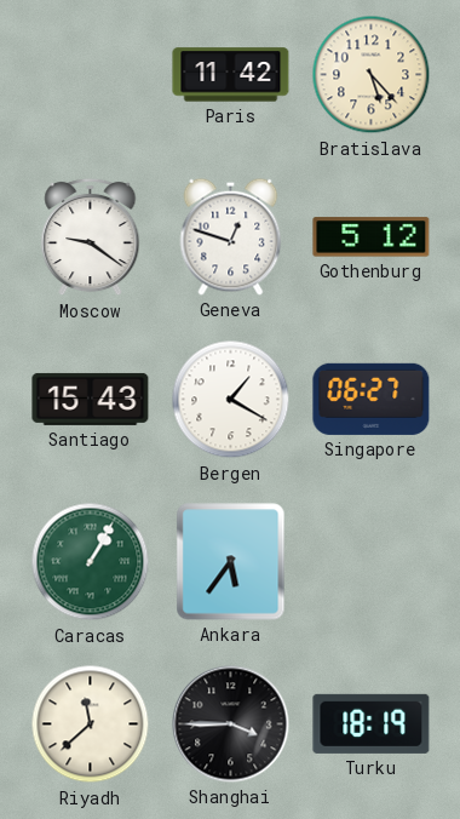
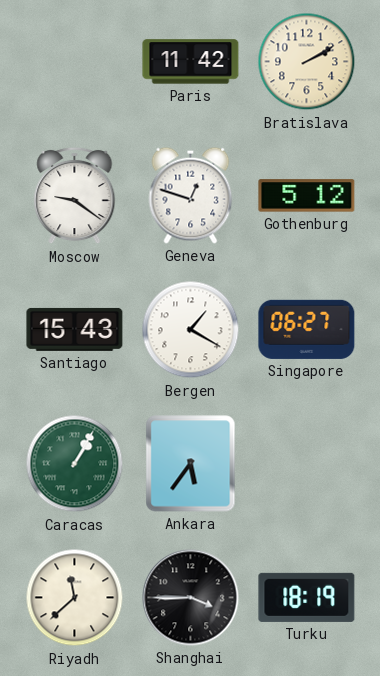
Bratislava: 5:23 -> 2:10 (307, 62)
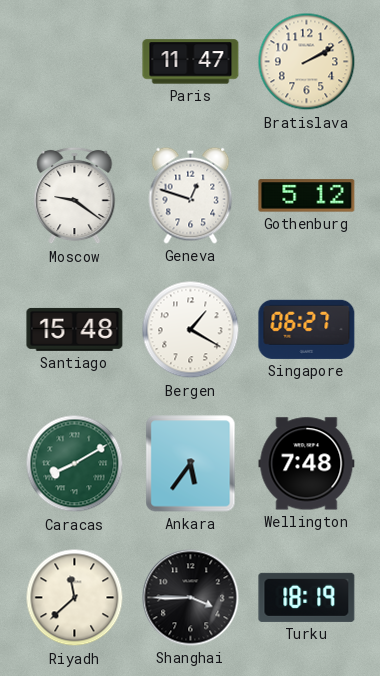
Paris: 11:42 -> 11:47 (191, 62)
Santiago: 15:43 -> 15:48 (75, 329)
Caracas: 1:05 -> 8:10 (75, 464)
Wellington: none -> 7:48 (307, 464)
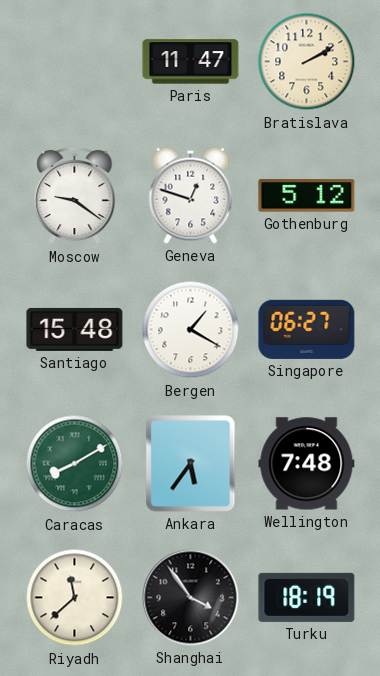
Shanghai: 3:45 -> 3:54 (191, 598)
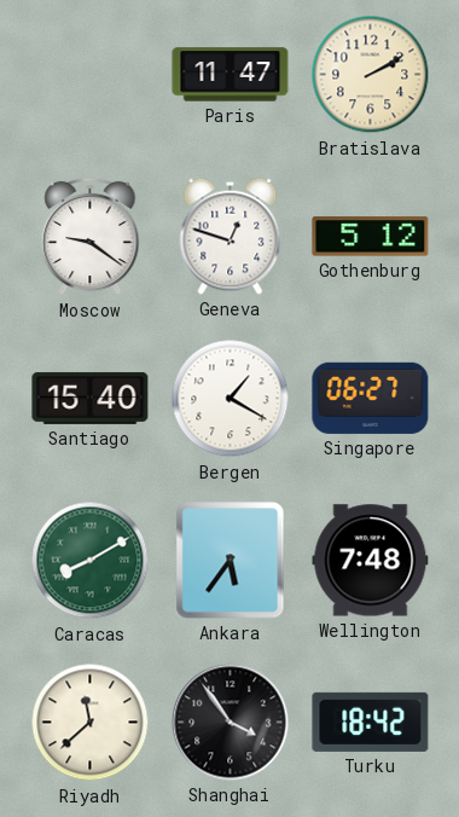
Santiago: 15:48 -> 15:40 (91, 398)
Turku: 18:19 -> 18:42 (371, 722)
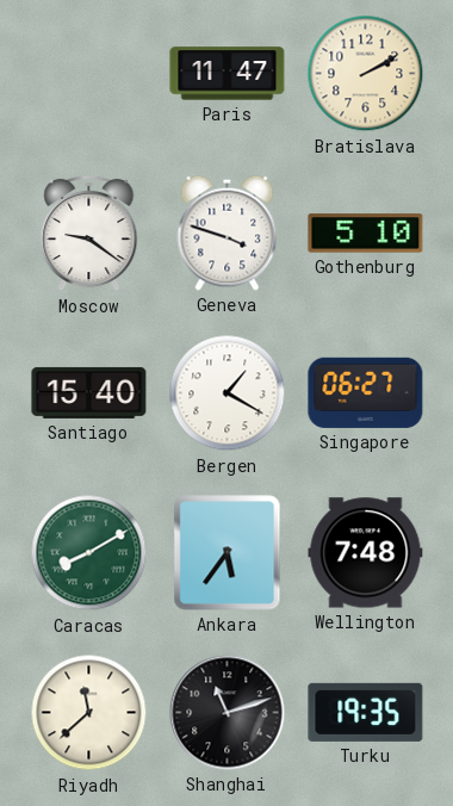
Geneva: 12:48 -> 3:48 (228, 232)
Gothenburg: 5:12 -> 5:10 (366, 234)
Shanghai: 3:54 -> 11:12 (228, 713)
Turku: 18:42 -> 19:35 (366, 712)
